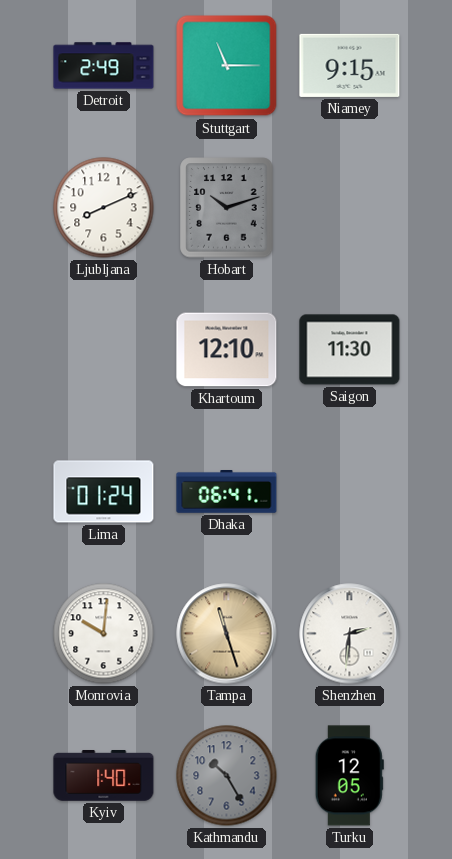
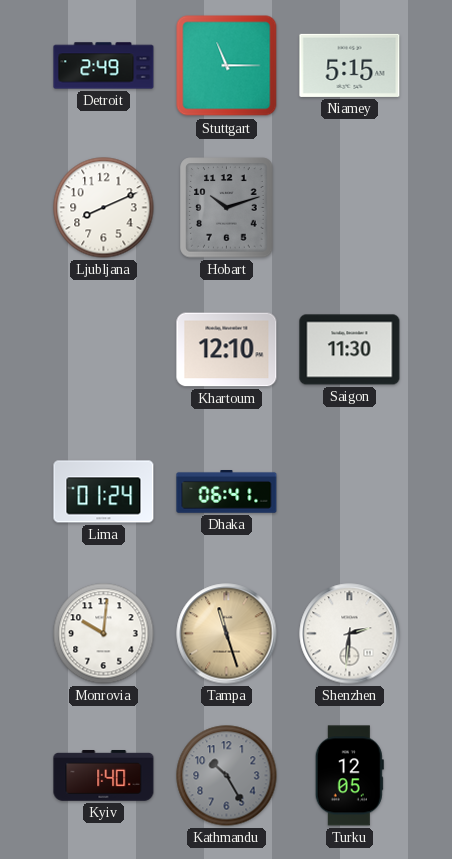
Niamey: 9:15 -> 5:15 (350, 65)
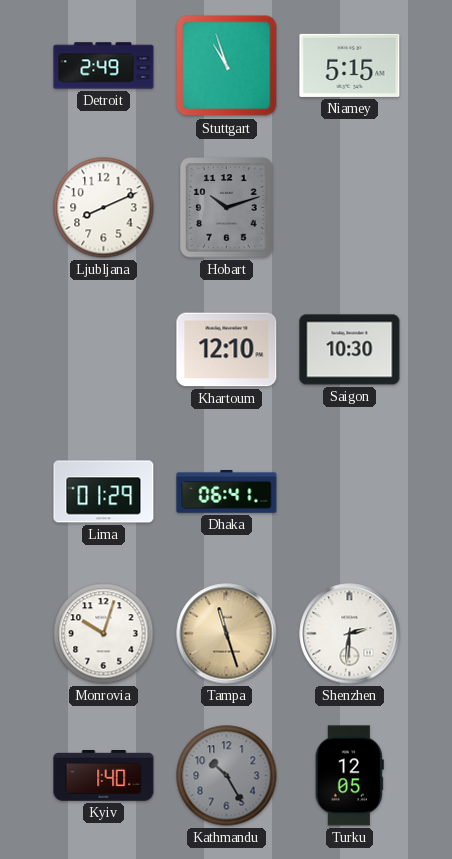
Stuttgart: 11:15 -> 10:57 (227, 66)
Saigon: 11:30 -> 10:30 (350, 350)
Lima: 01:24 -> 01:29 (104, 492)
Monrovia: 10:01 -> 10:03 (104, 634)
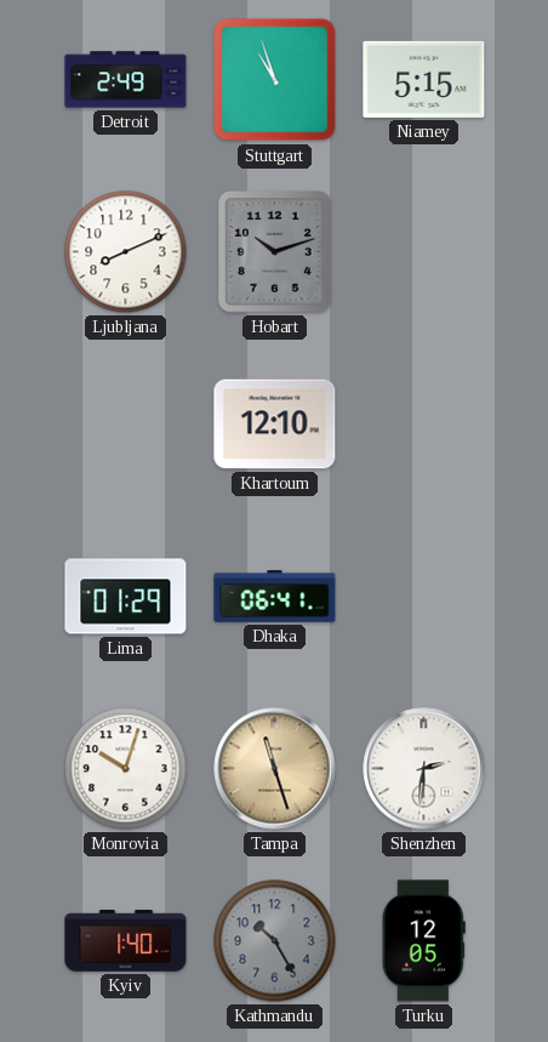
Saigon: 10:30 -> none (350, 350)
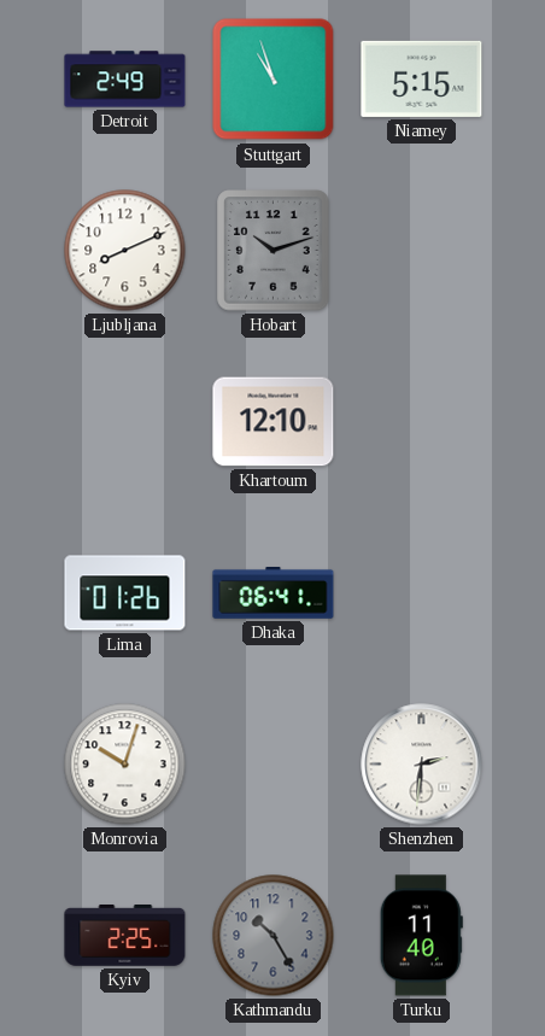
Lima: 01:29 -> 01:26 (125, 593)
Tampa: 11:27 -> none (275, 769)
Kyiv: 1:40 -> 2:25 (125, 936)
Turku: 12:05 -> 11:40 (421, 936)
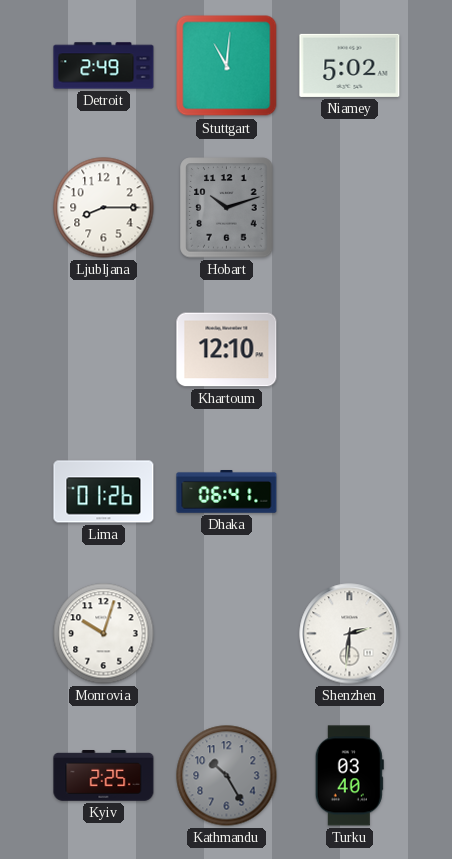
Stuttgart: 10:57 -> 11:01 (227, 66)
Niamey: 5:15 -> 5:02 (350, 65)
Ljubljana: 8:11 -> 8:15 (104, 208)
Turku: 11:40 -> 03:40 (349, 776)
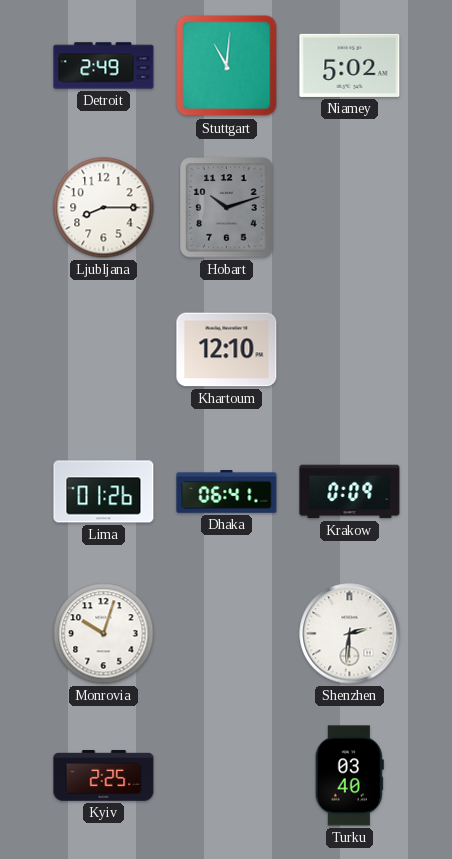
Krakow: none -> 0:09 (350, 492)
Kathmandu: 10:25 -> none (227, 776)
